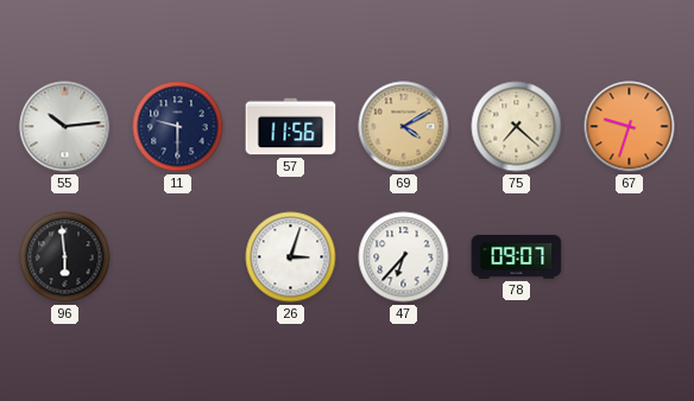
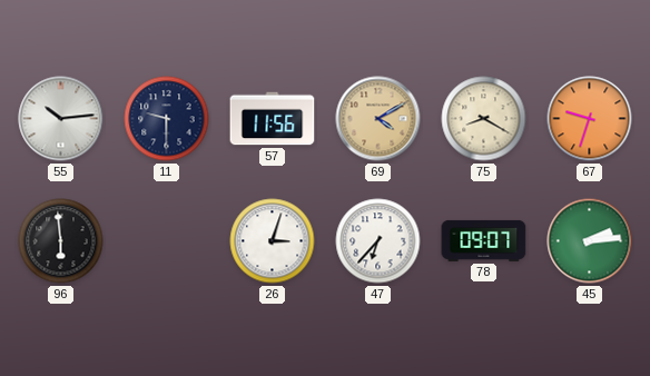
75: 7:22 -> 8:20 (484, 119)
45: none -> 2:14 (590, 241)
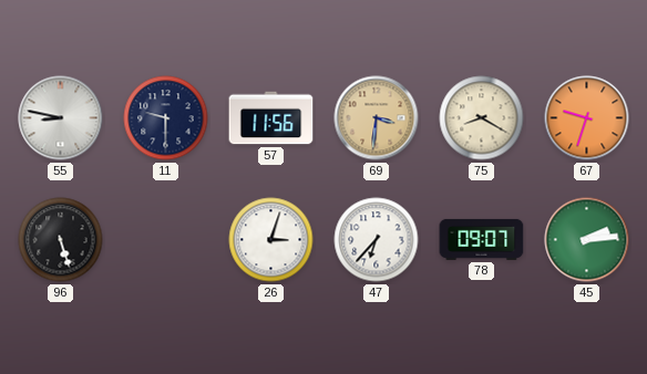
55: 10:14 -> 8:47 (61, 118)
69: 4:10 -> 3:31 (377, 118)
96: 5:59 -> 5:27 (61, 240)
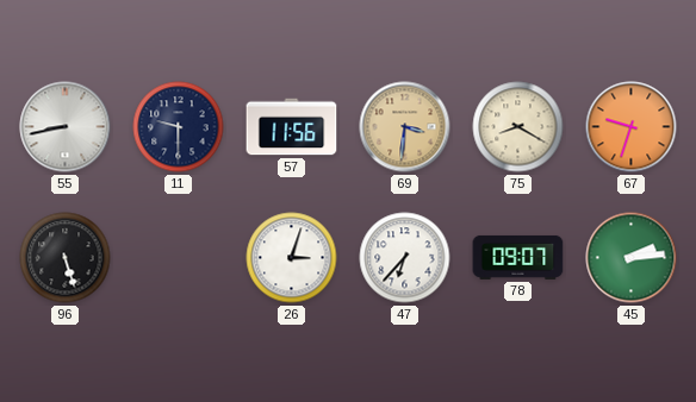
55: 8:47 -> 8:43 (66, 127)
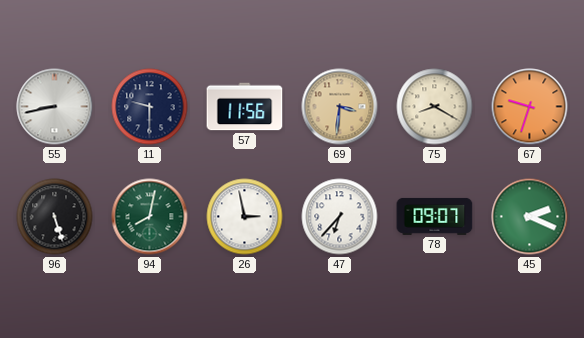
94: none -> 8:02 (150, 217)
26: 3:03 -> 2:58 (245, 217)
45: 2:14 -> 2:19 (530, 217)
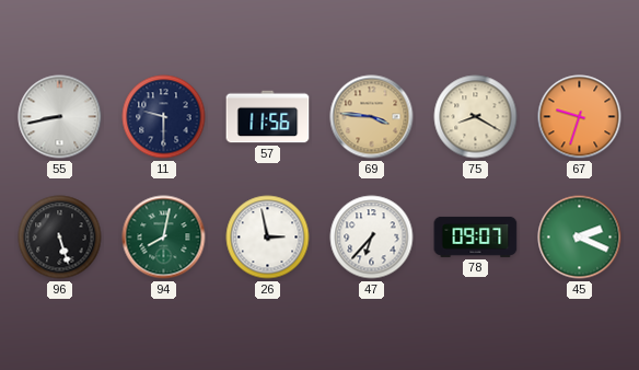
69: 3:31 -> 3:46 (372, 117)
